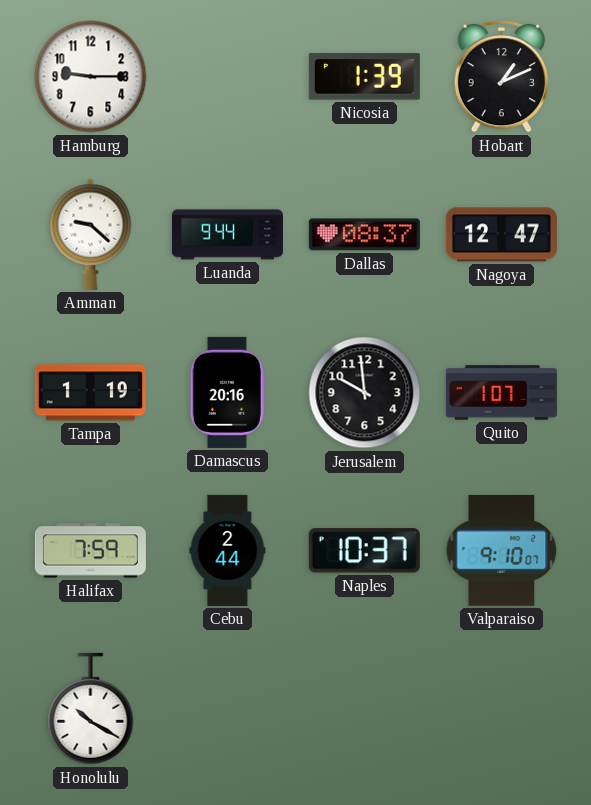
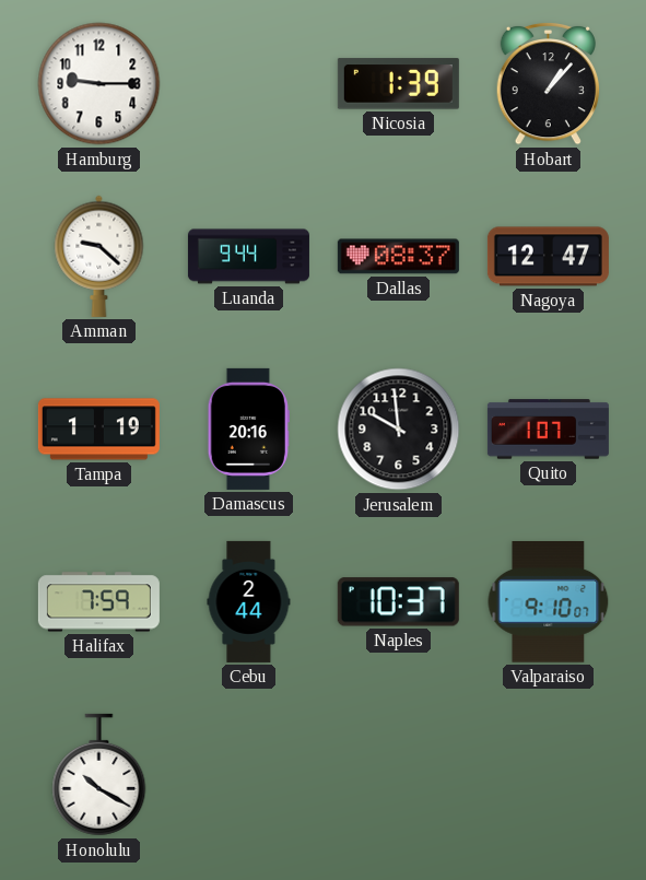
Hobart: 1:11 -> 1:07 (548, 83)
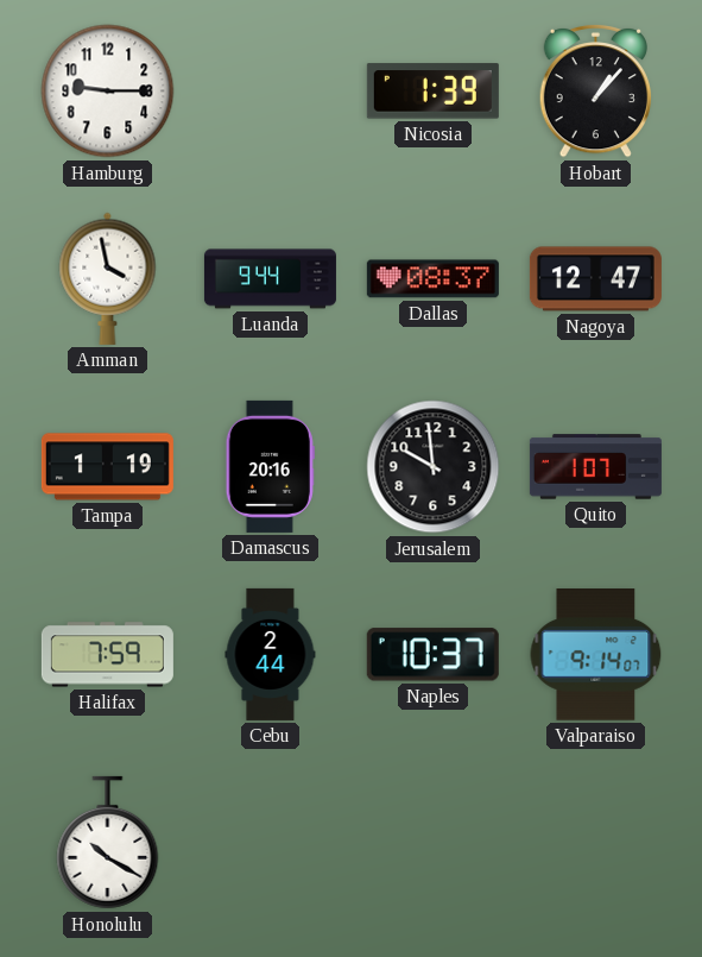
Amman: 9:22 -> 3:58 (108, 278)
Valparaiso: 9:10 -> 9:14 (596, 655)
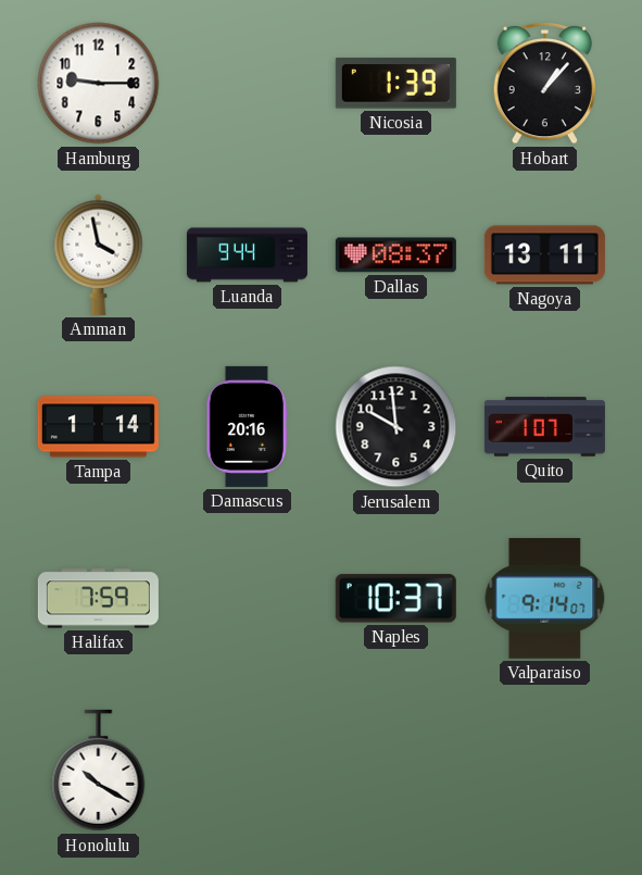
Nagoya: 12:47 -> 13:11 (544, 255)
Tampa: 1:19 -> 1:14 (98, 427)
Cebu: 2:44 -> none (271, 654)
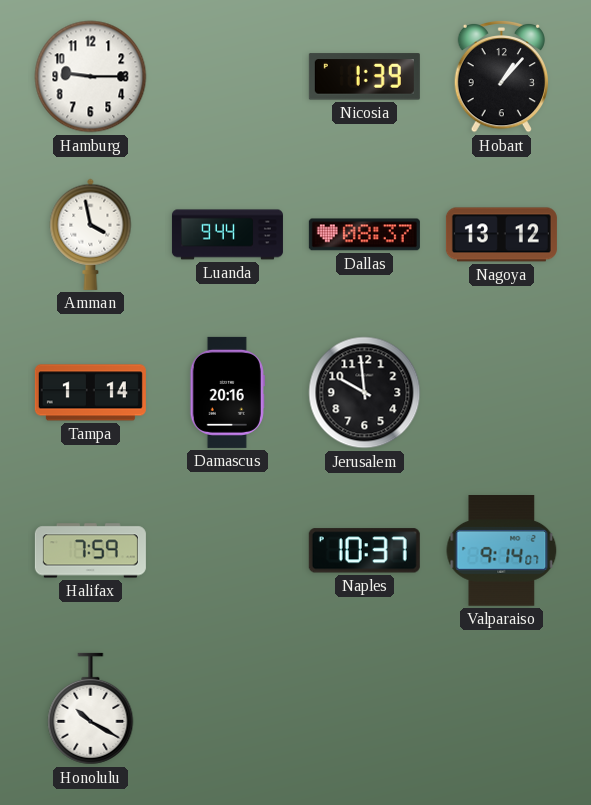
Nagoya: 13:11 -> 13:12 (501, 235)
Quito: 1:07 -> none (544, 427)
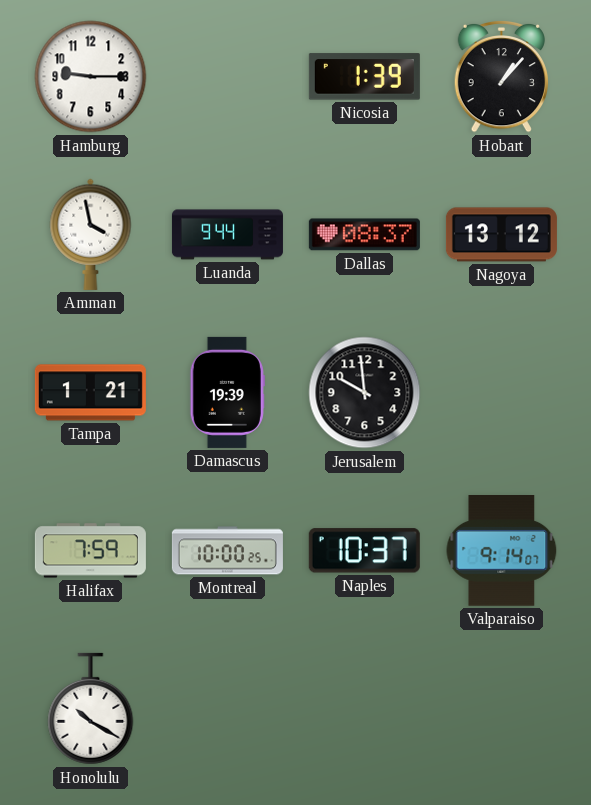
Tampa: 1:14 -> 1:21 (90, 393)
Damascus: 20:16 -> 19:39 (227, 392)
Montreal: none -> 10:00 (227, 551)
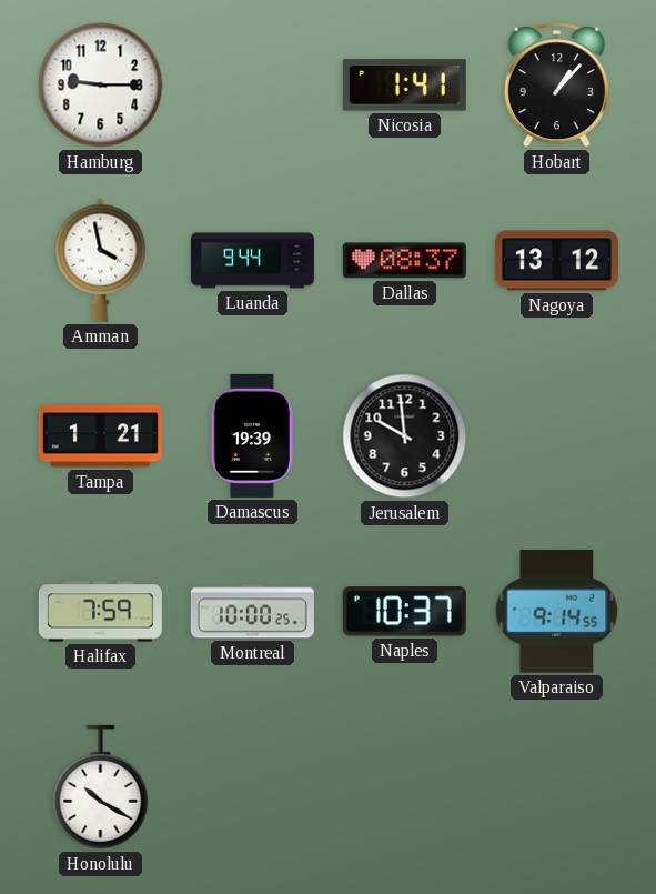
Nicosia: 1:39 -> 1:41 (404, 86)
Valparaiso: 9:14:07 -> 9:14:55 (557, 612)
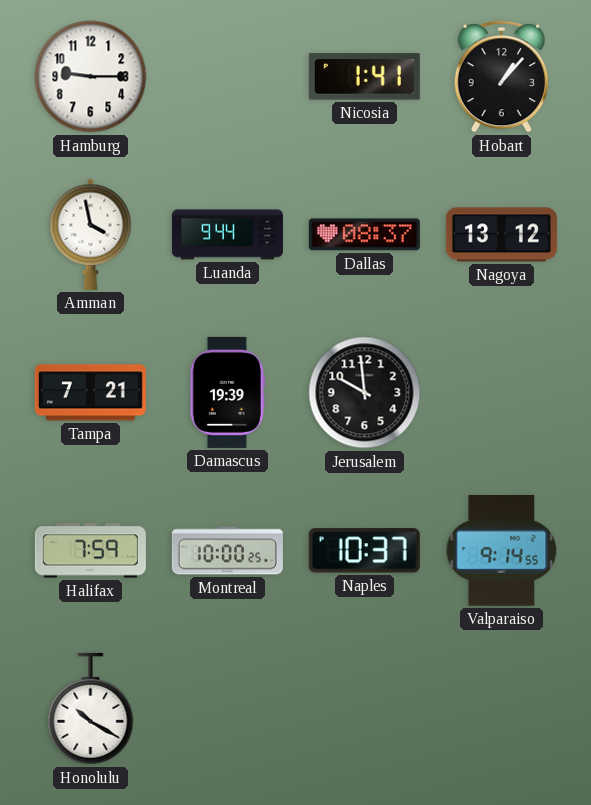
Tampa: 1:21 -> 7:21 (90, 393)
